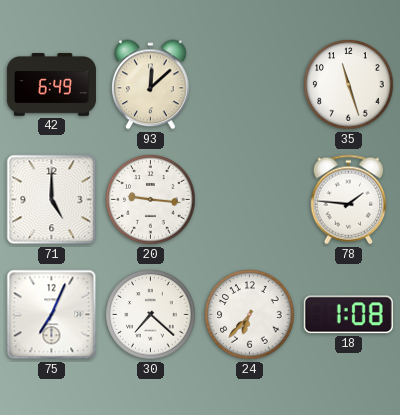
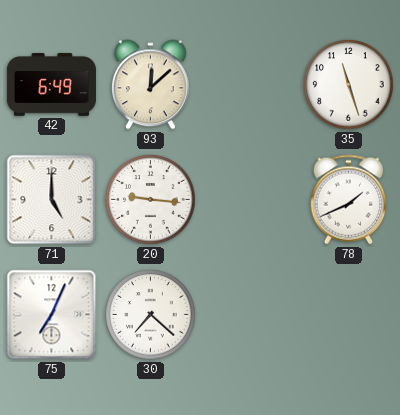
78: 1:46 -> 1:41 (349, 200)
24: 6:37 -> none (250, 315)
18: 1:08 -> none (348, 315)
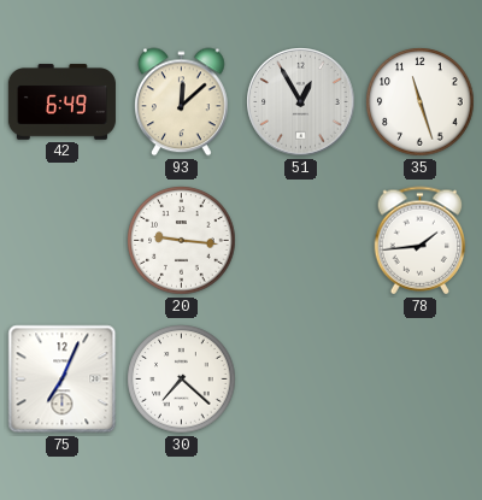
51: none -> 12:55 (301, 102)
71: 5:00 -> none (52, 200)
78: 1:41 -> 1:44 (421, 241)
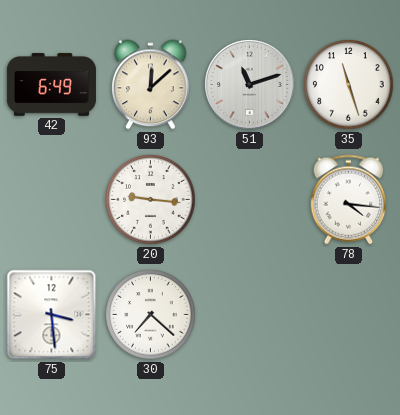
51: 12:55 -> 11:12 (250, 85)
78: 1:44 -> 4:16 (349, 200)
75: 7:04 -> 3:29 (52, 315)
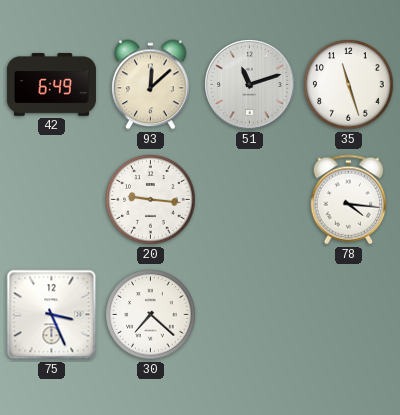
75: 3:29 -> 3:26 (52, 315)
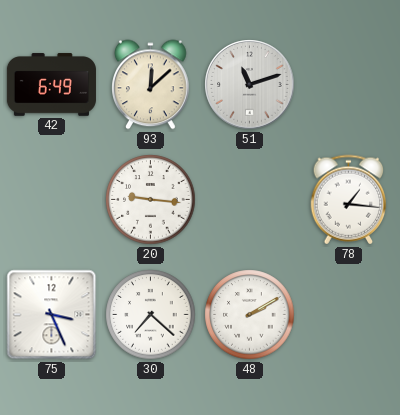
35: 11:27 -> none (349, 85)
78: 4:16 -> 1:16 (349, 200)
48: none -> 2:10 (250, 315)
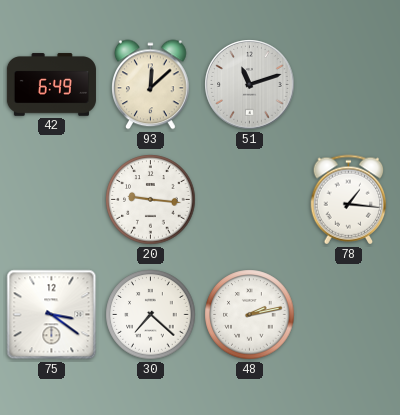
75: 3:26 -> 3:21 (52, 315)
48: 2:10 -> 2:13 (250, 315)
